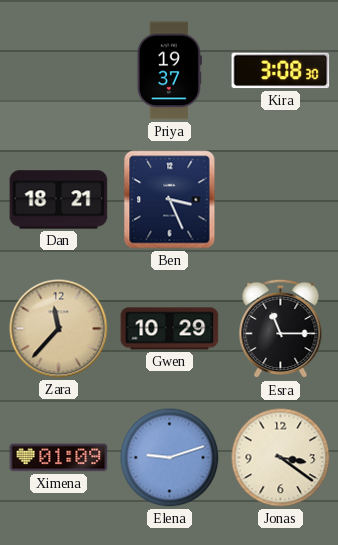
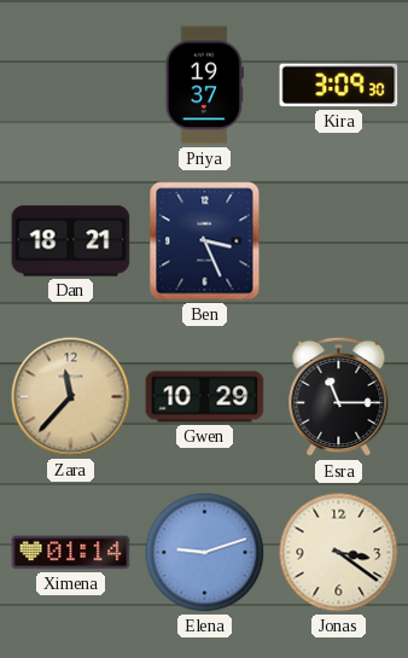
Kira: 3:08 -> 3:09 (339, 86)
Ximena: 01:09 -> 01:14 (71, 553)
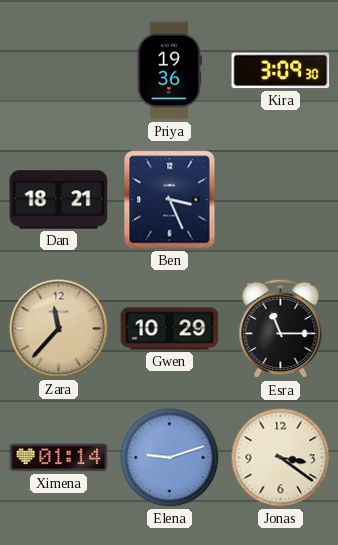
Priya: 19:37 -> 19:36 (169, 71)
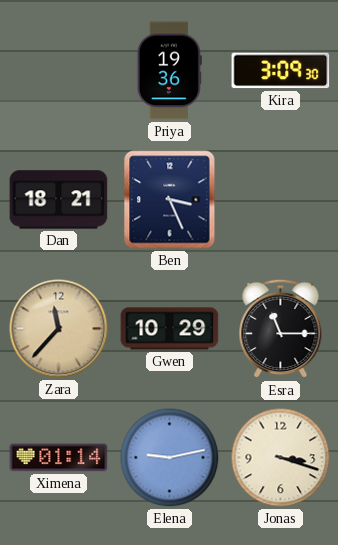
Elena: 9:12 -> 9:13 (170, 458)
Jonas: 3:21 -> 3:18 (281, 458)
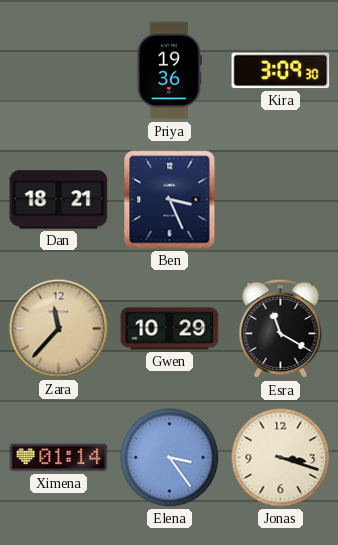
Esra: 11:15 -> 11:20 (281, 329)
Elena: 9:13 -> 3:24 (170, 458)
